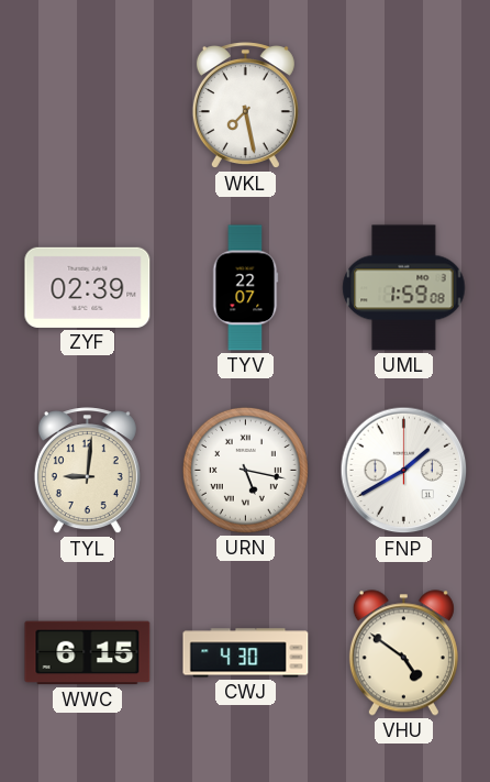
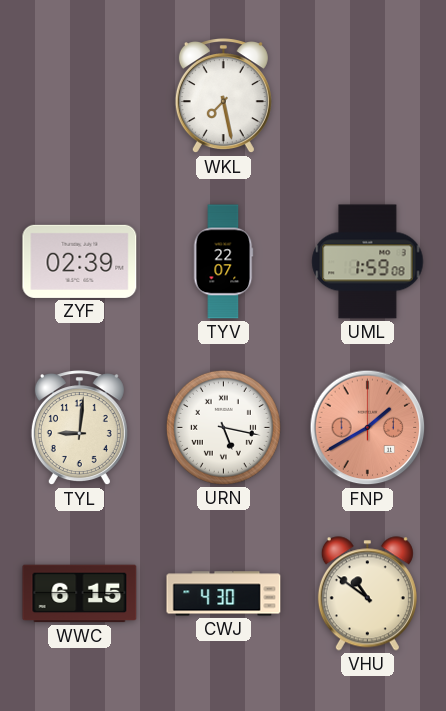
FNP dial: white -> salmon (368, 428)
VHU: 4:51 -> 10:51 (367, 594)
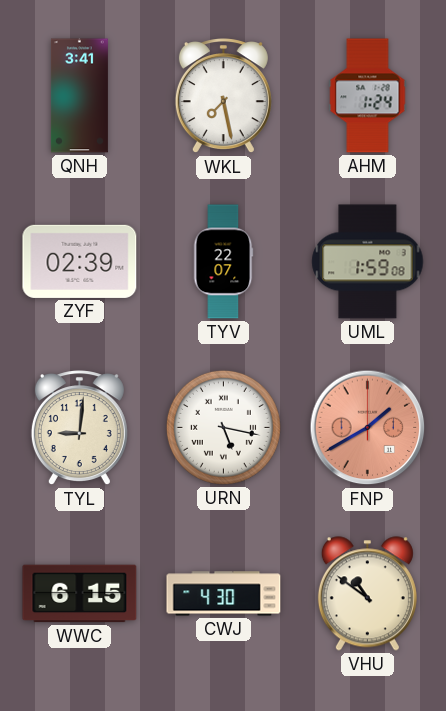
QNH: none -> 3:41 (79, 96)
AHM: none -> 1:24 (368, 96)
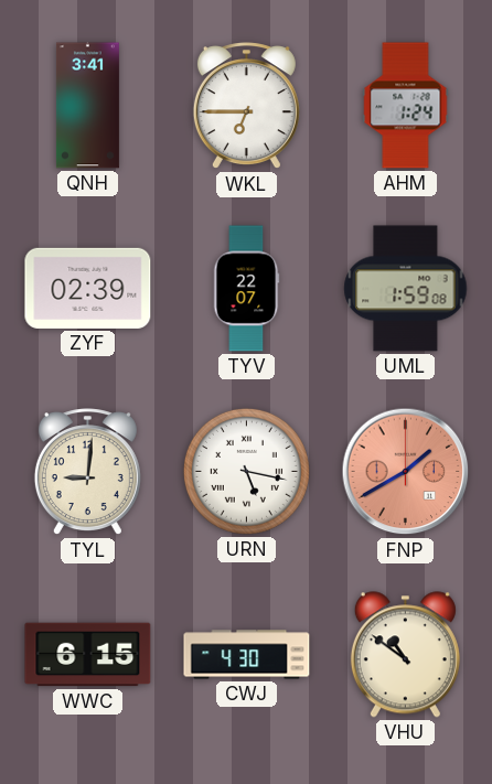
WKL: 7:28 -> 6:45 (246, 106)
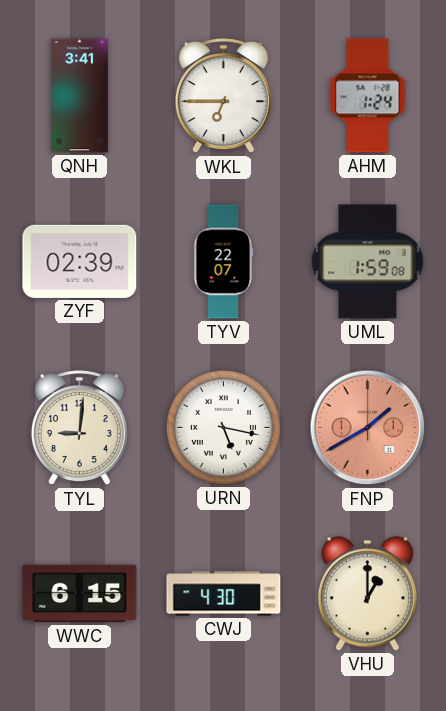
VHU: 10:51 -> 1:00 (367, 594)
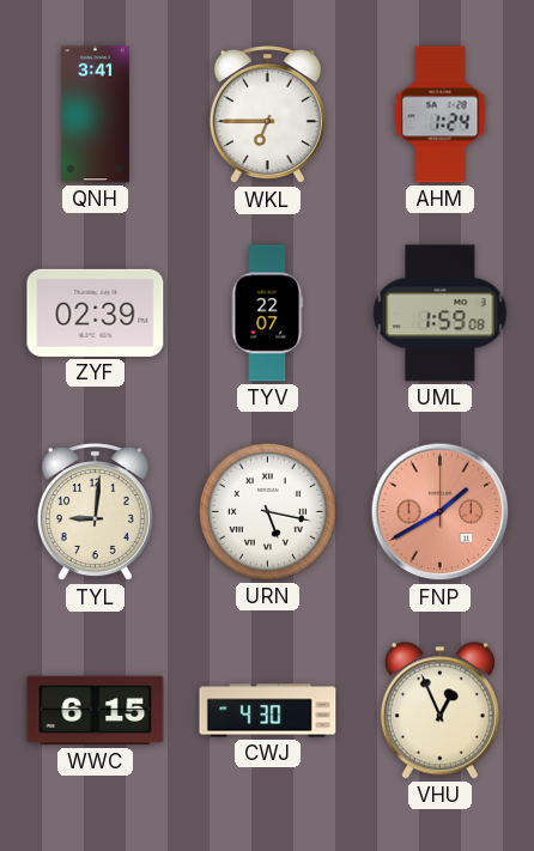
VHU: 1:00 -> 12:56 (439, 711)
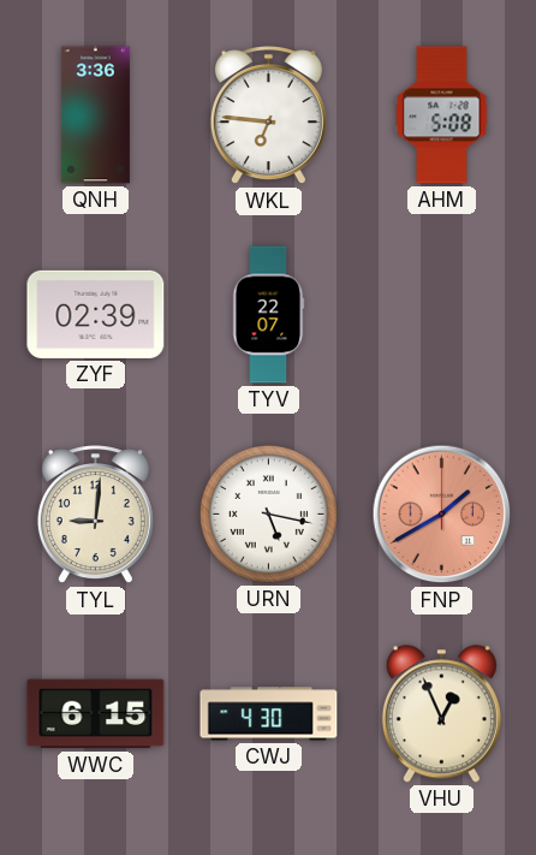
QNH: 3:41 -> 3:36 (95, 115)
WKL: 6:45 -> 6:46 (268, 115)
AHM: 1:24 -> 5:08 (442, 115)
UML: 1:59 -> none (441, 314)
